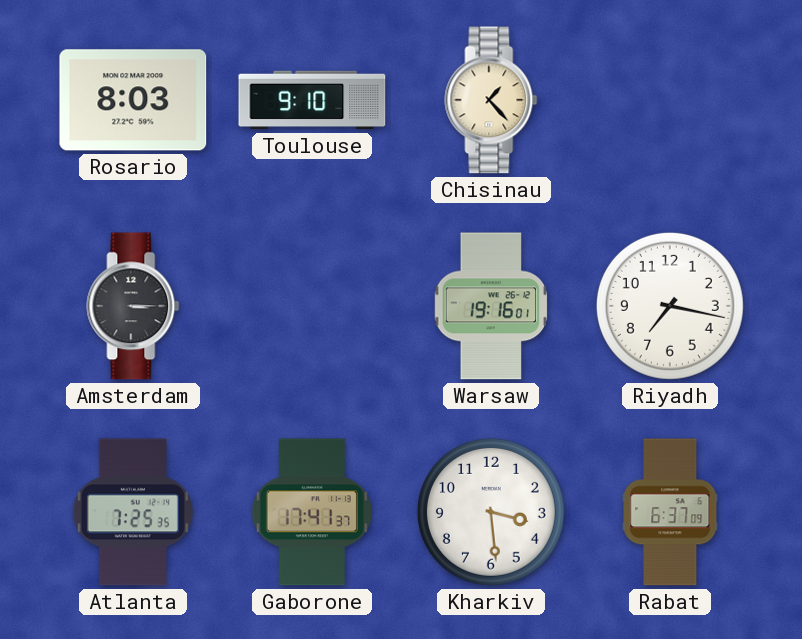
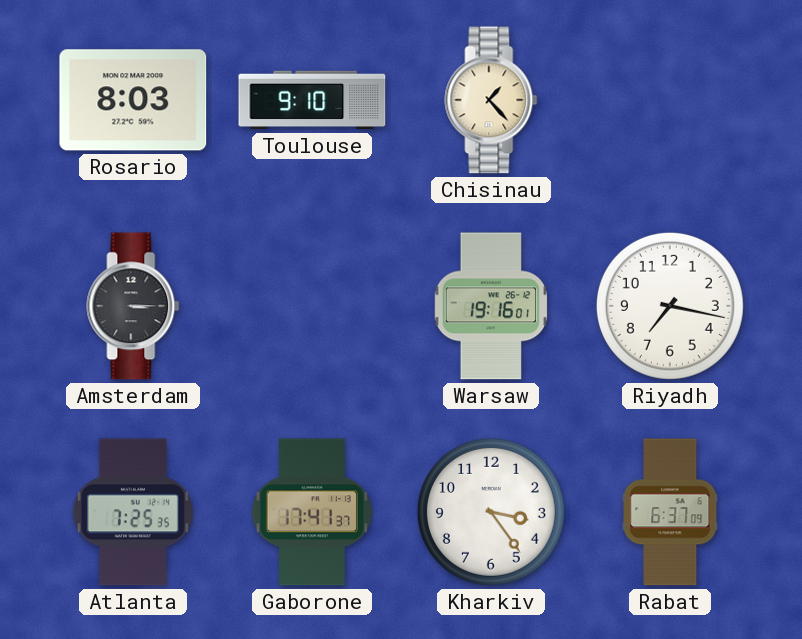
Kharkiv: 3:29 -> 3:24 (491, 512)
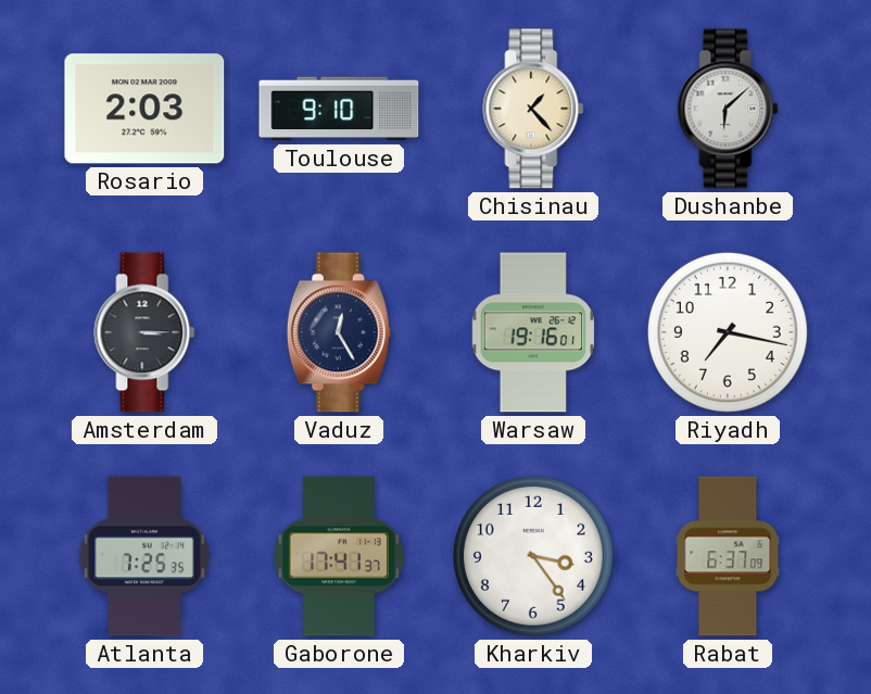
Rosario: 8:03 -> 2:03 (144, 109)
Dushanbe: none -> 6:08 (728, 109)
Vaduz: none -> 12:25 (339, 332)
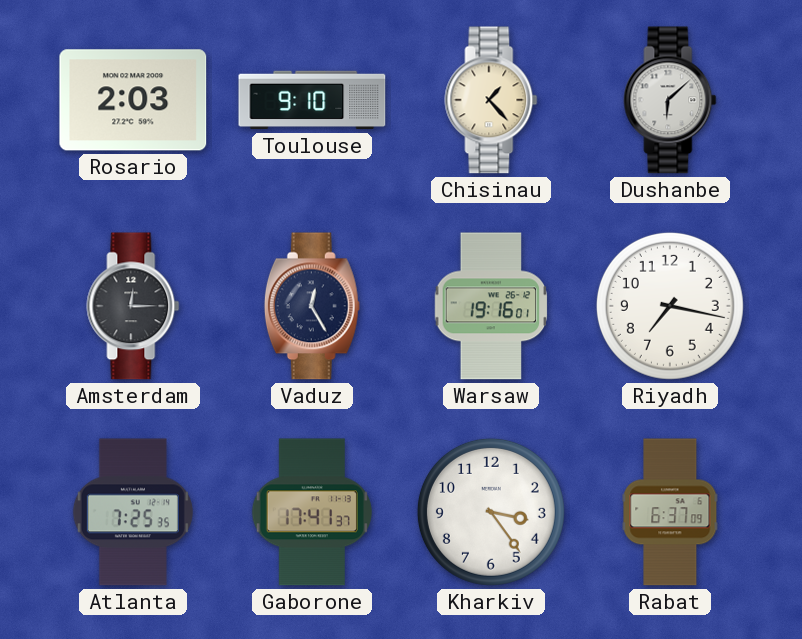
Amsterdam: 3:15 -> 12:15 (133, 306)
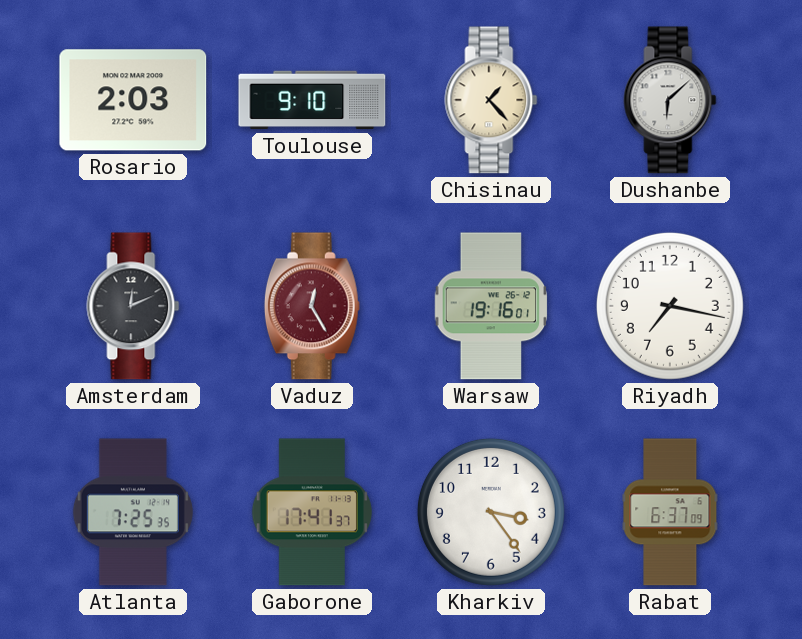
Amsterdam: 12:15 -> 12:11 (133, 306)
Vaduz dial: navy -> burgundy (312, 306)
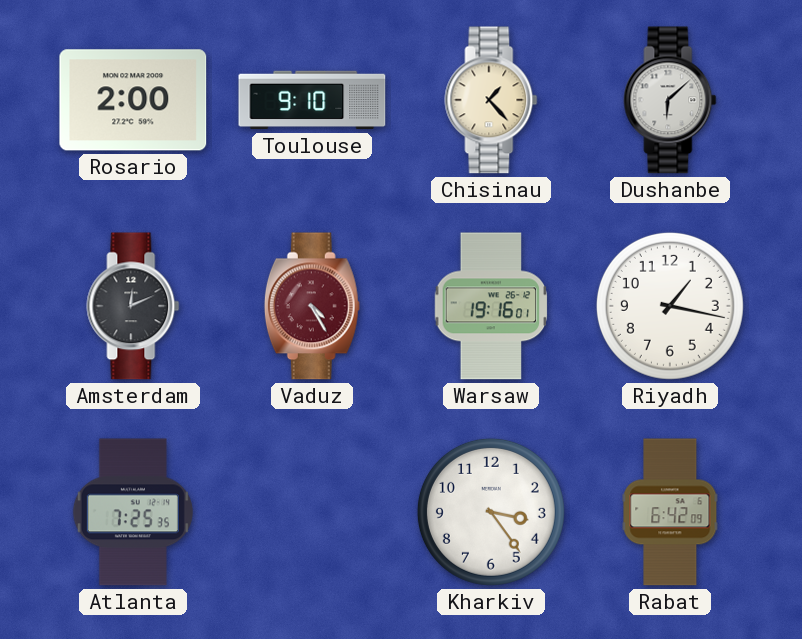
Rosario: 2:03 -> 2:00 (133, 100)
Vaduz: 12:25 -> 4:25 (312, 306)
Riyadh: 7:17 -> 1:17 (670, 306)
Gaborone: 17:41 -> none (312, 512)
Rabat: 6:37 -> 6:42 (670, 512)
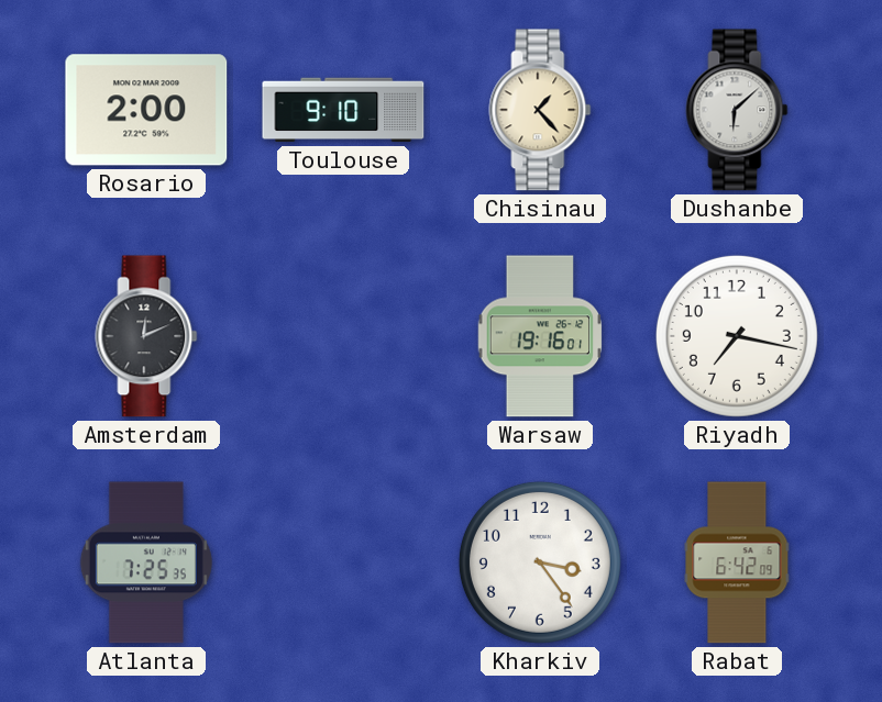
Vaduz: 4:25 -> none (312, 306)
Riyadh: 1:17 -> 7:17 (737, 336)
